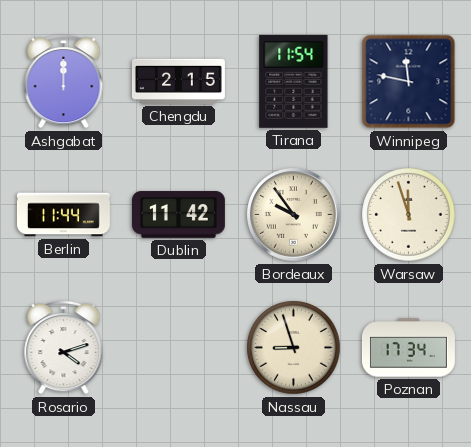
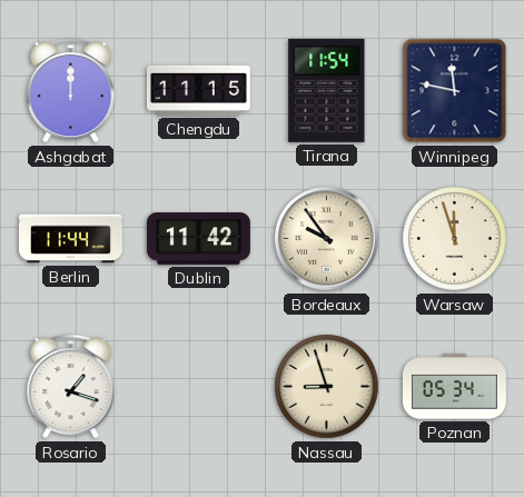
Chengdu: 2:15 -> 11:15 (198, 90)
Rosario: 4:12 -> 1:18 (71, 386)
Poznan: 17:34 -> 05:34 (454, 387)
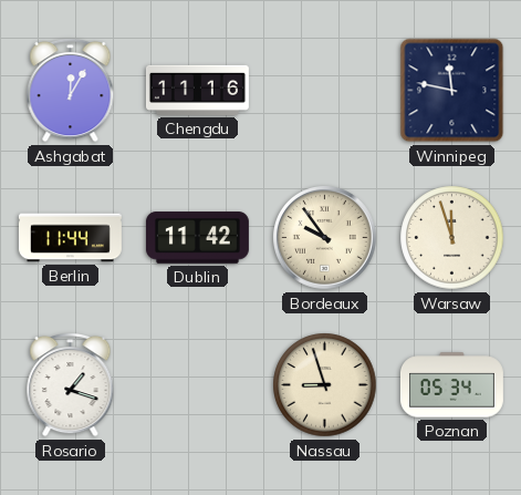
Ashgabat: 12:00 -> 12:05 (71, 90)
Chengdu: 11:15 -> 11:16 (197, 90)
Tirana: 11:54 -> none (327, 90)
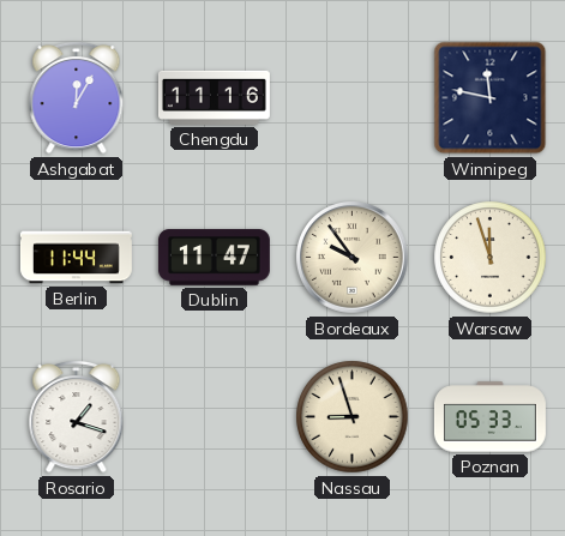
Dublin: 11:42 -> 11:47 (214, 258)
Poznan: 05:34 -> 05:33 (489, 417)
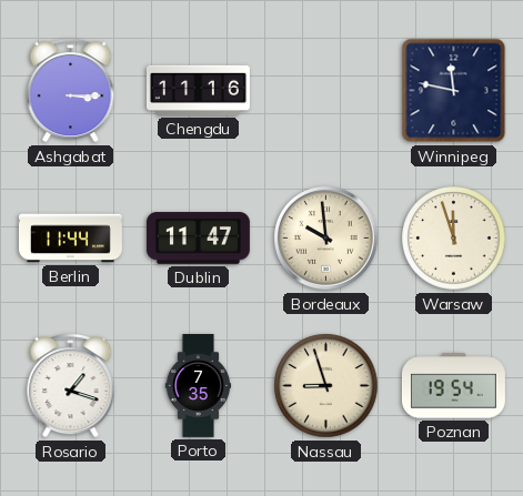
Ashgabat: 12:05 -> 3:15 (71, 90)
Bordeaux: 9:54 -> 9:59 (326, 239)
Porto: none -> 7:35 (199, 386)
Poznan: 05:33 -> 19:54 (453, 386)
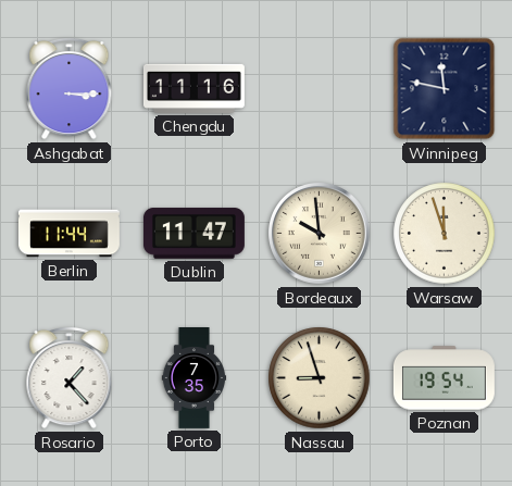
Rosario: 1:18 -> 1:23 (70, 377)
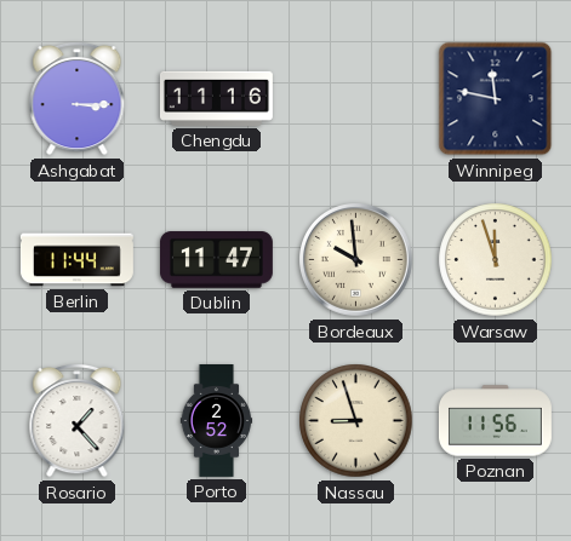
Porto: 7:35 -> 2:52 (217, 421)
Poznan: 19:54 -> 11:56 (495, 421)
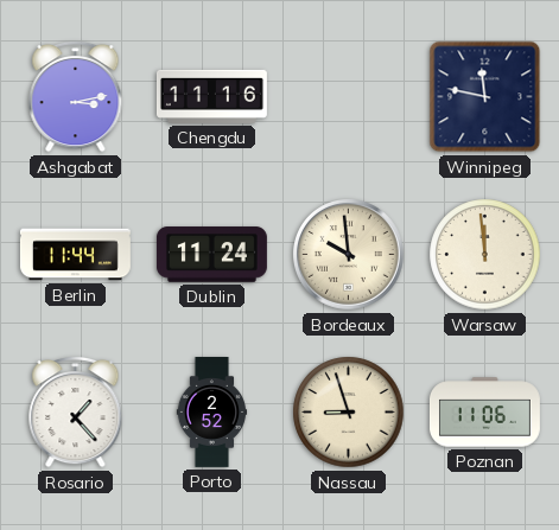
Ashgabat: 3:15 -> 3:13 (76, 96)
Dublin: 11:47 -> 11:24 (211, 255)
Warsaw: 11:57 -> 11:59 (485, 255)
Poznan: 11:56 -> 11:06 (484, 413)
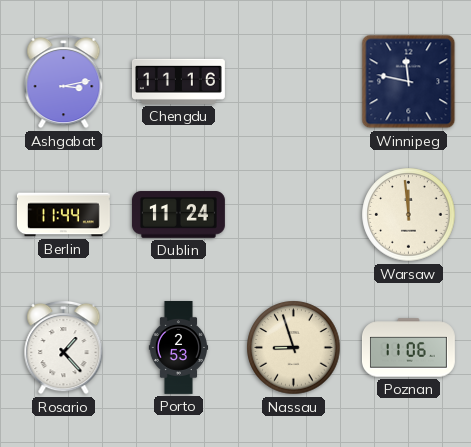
Bordeaux: 9:59 -> none (349, 255)
Porto: 2:52 -> 2:53 (179, 348)
